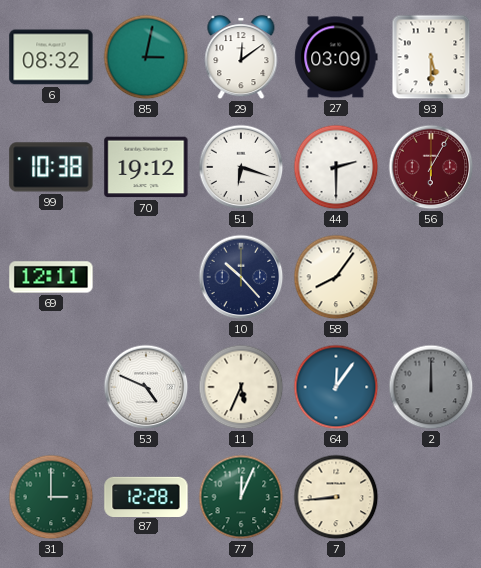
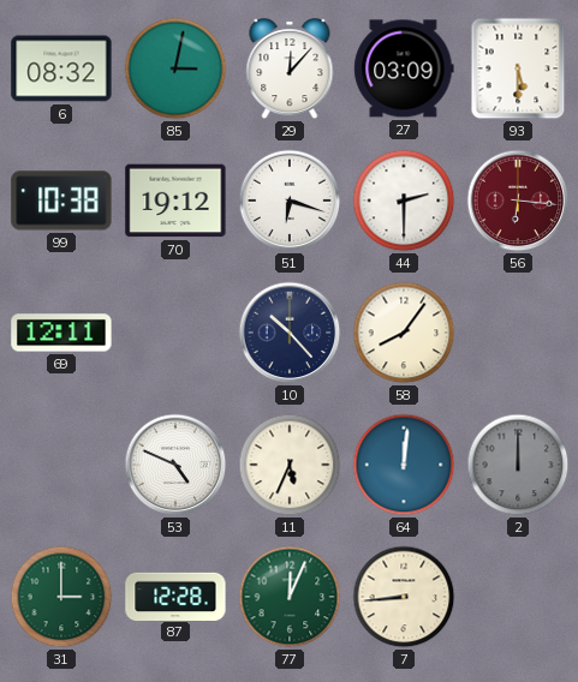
29: 12:09 -> 12:07 (290, 70)
56: 6:05 -> 6:16 (518, 201)
64: 12:06 -> 12:01 (404, 465)
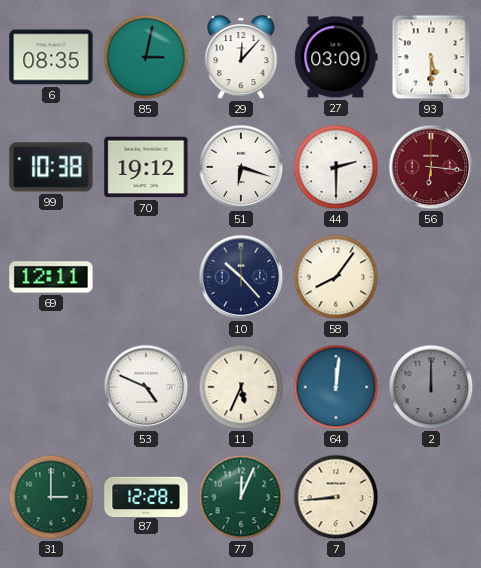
6: 08:32 -> 08:35 (51, 57)
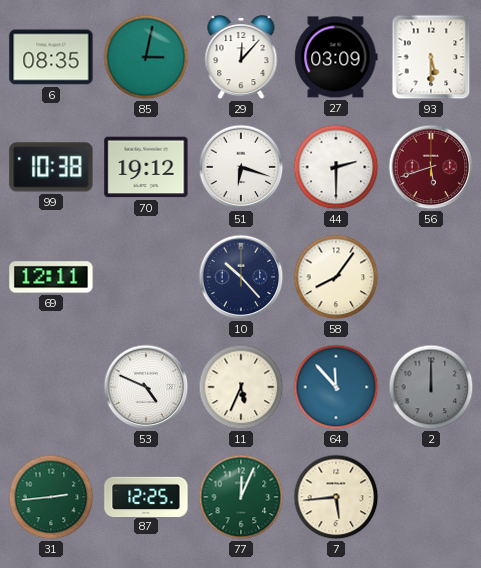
56: 6:16 -> 5:42 (431, 167)
64: 12:01 -> 11:53 (336, 387)
31: 3:00 -> 2:44 (51, 497)
87: 12:28 -> 12:25 (146, 496)
7: 8:44 -> 5:44 (336, 497)
